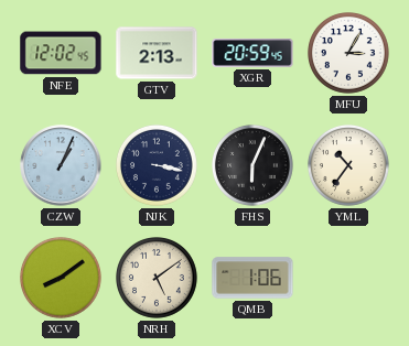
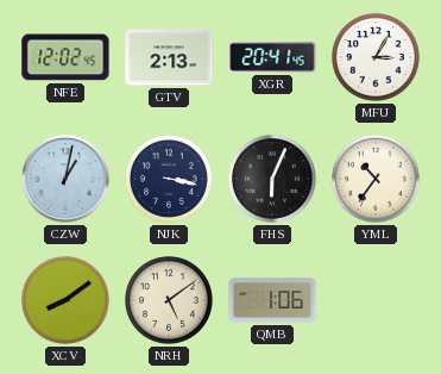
XGR: 20:59 -> 20:41 (272, 57)
CZW: 1:04 -> 1:02 (65, 179)
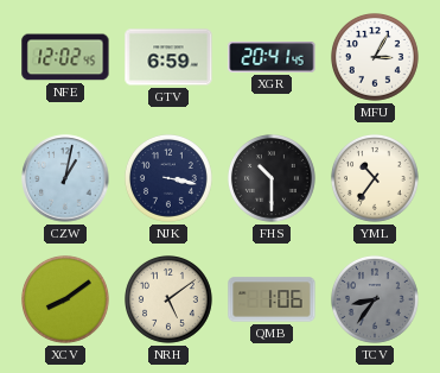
GTV: 2:13 -> 6:59 (168, 57)
FHS: 6:04 -> 10:30 (273, 179)
TCV: none -> 8:36 (376, 301)
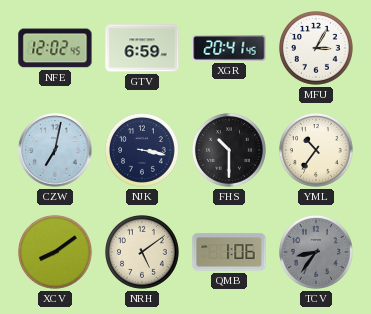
CZW: 1:02 -> 7:02 (55, 150)
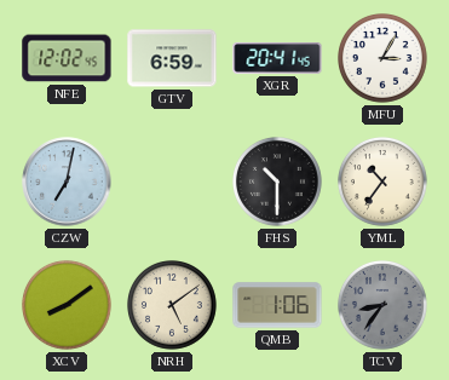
NJK: 3:17 -> none (143, 151)
